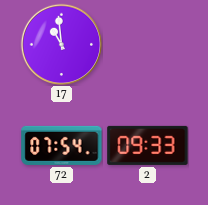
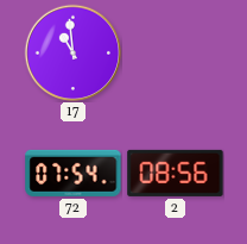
2: 09:33 -> 08:56 (176, 173)
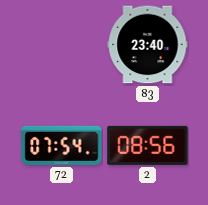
17: 10:59 -> none (72, 52)
83: none -> 23:40 (148, 45)
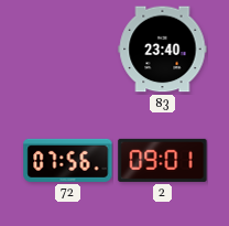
72: 07:54 -> 07:56 (68, 160)
2: 08:56 -> 09:01 (163, 160)
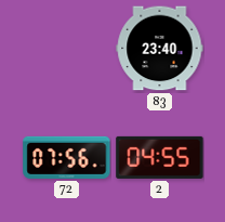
2: 09:01 -> 04:55 (160, 157)
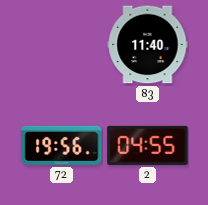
83: 23:40 -> 11:40 (148, 45)
72: 07:56 -> 19:56 (62, 145)
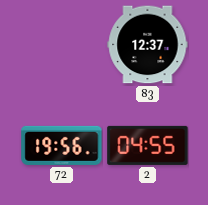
83: 11:40 -> 12:37 (148, 45)
